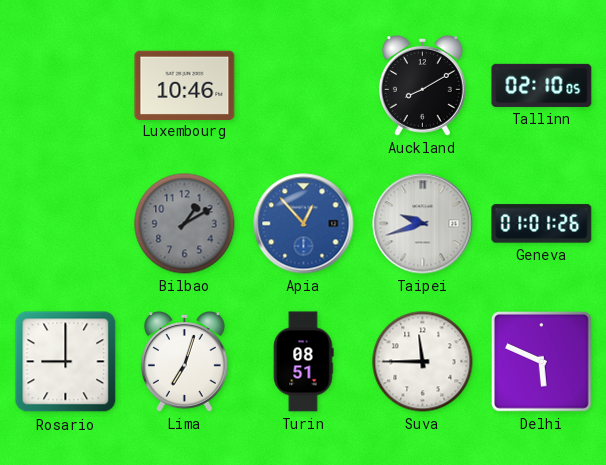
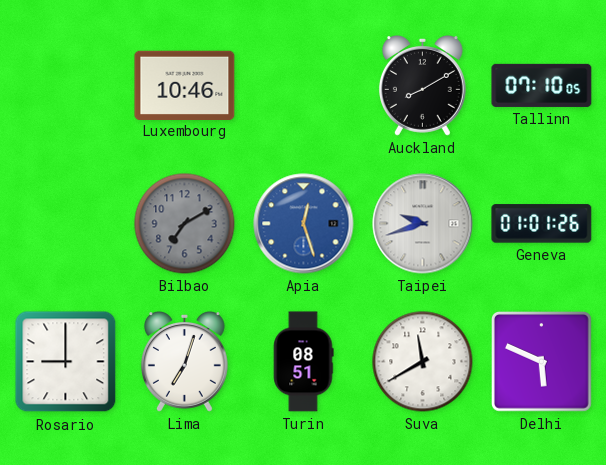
Tallinn: 02:10 -> 07:10 (542, 85)
Bilbao: 1:10 -> 7:10 (185, 224)
Apia: 12:53 -> 12:27 (304, 224)
Suva: 11:45 -> 11:40 (423, 362)
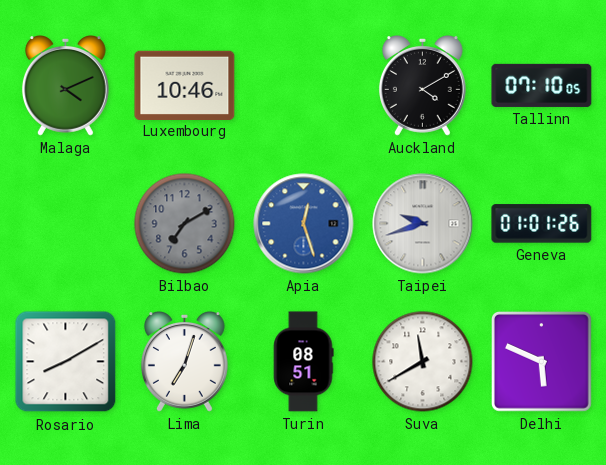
Malaga: none -> 4:11 (65, 86)
Auckland: 8:10 -> 4:10 (422, 86)
Rosario: 9:00 -> 8:10 (66, 362)
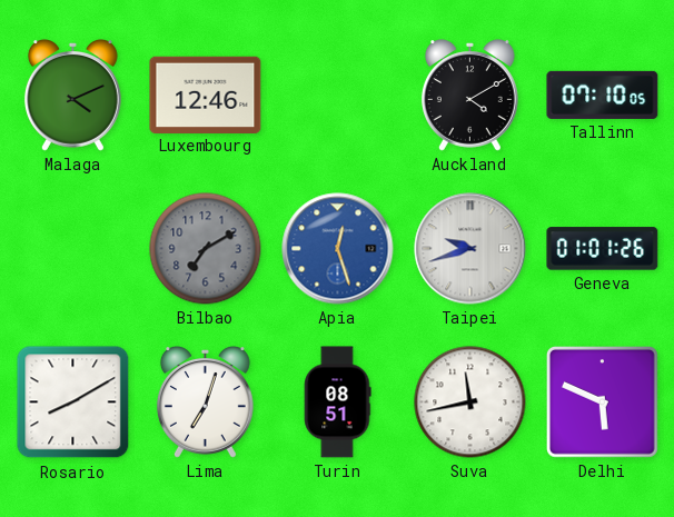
Luxembourg: 10:46 -> 12:46 (206, 95)
Suva: 11:40 -> 11:43 (470, 402)
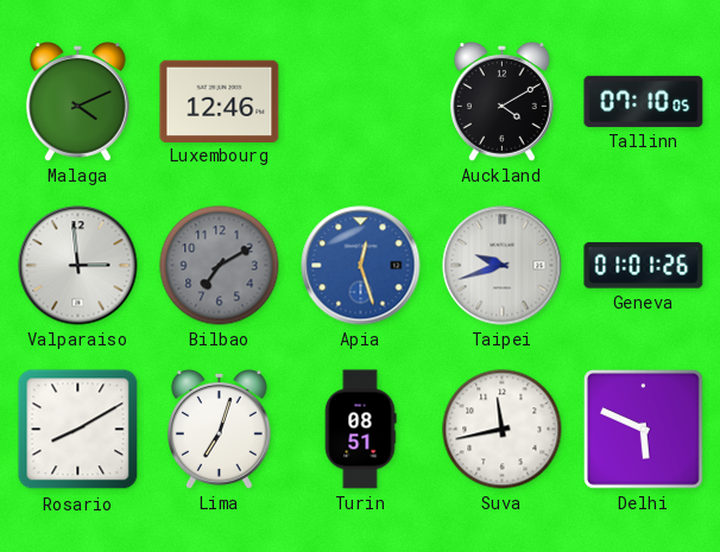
Valparaiso: none -> 2:59 (78, 266)
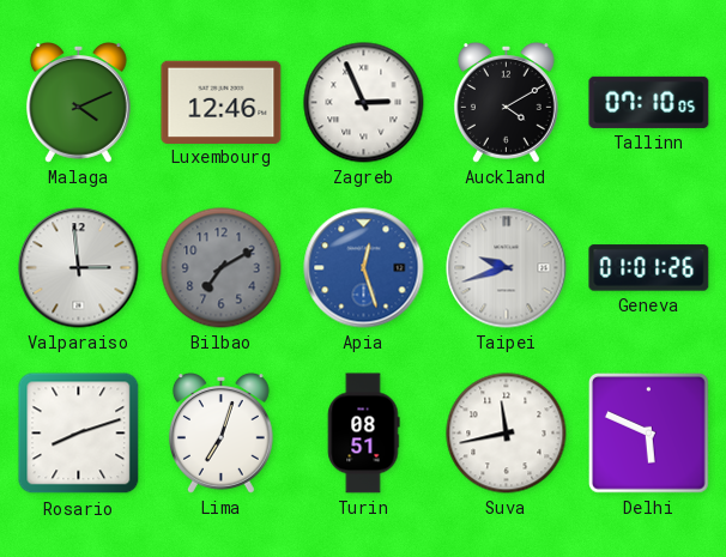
Zagreb: none -> 2:56 (364, 103)
Rosario: 8:10 -> 8:12 (79, 434)
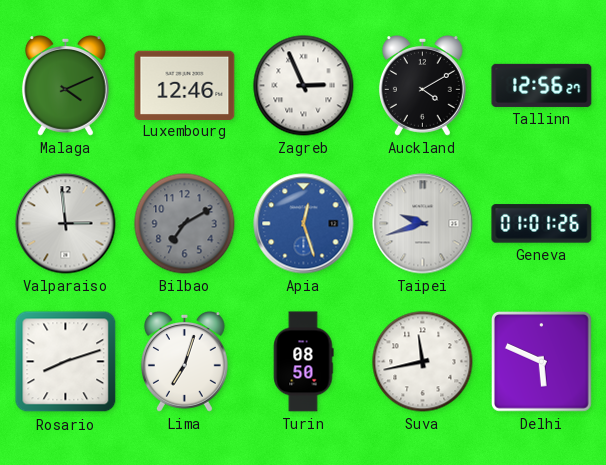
Tallinn: 07:10 -> 12:56 (542, 85)
Turin: 08:51 -> 08:50 (303, 362)
